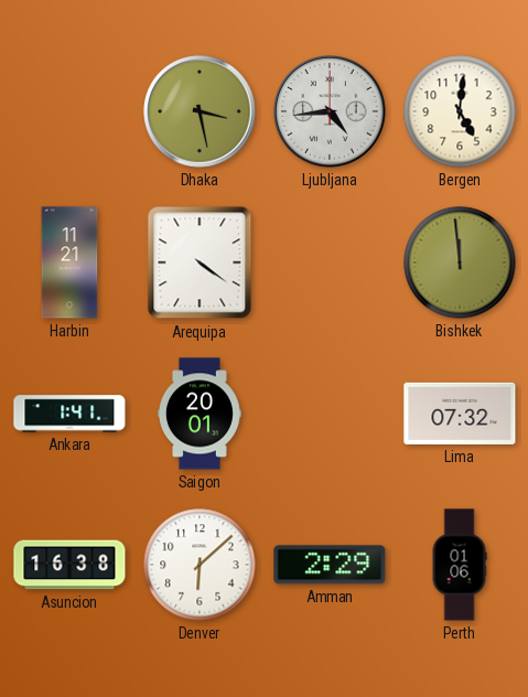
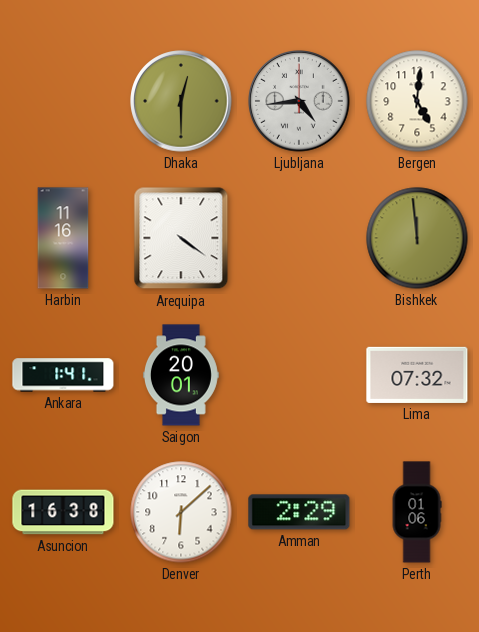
Dhaka: 3:28 -> 12:30 (181, 101)
Harbin: 11:21 -> 11:16 (63, 238)
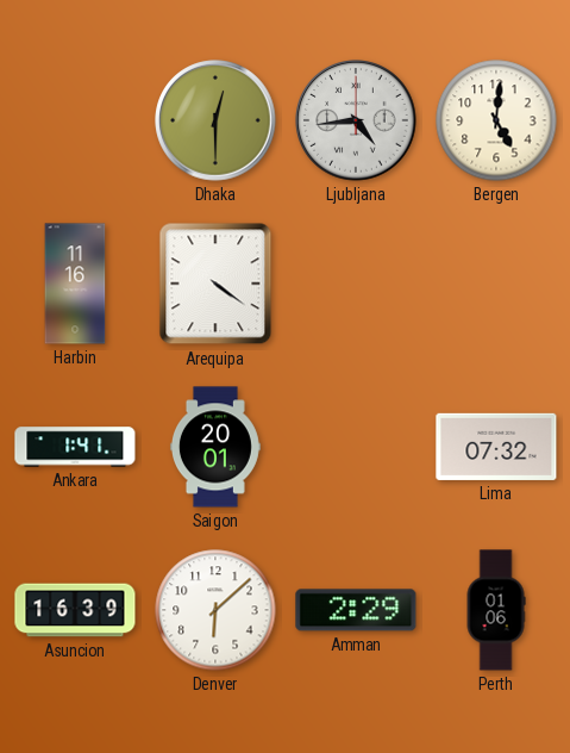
Bishkek: 11:59 -> none (417, 238)
Asuncion: 16:38 -> 16:39 (75, 610)
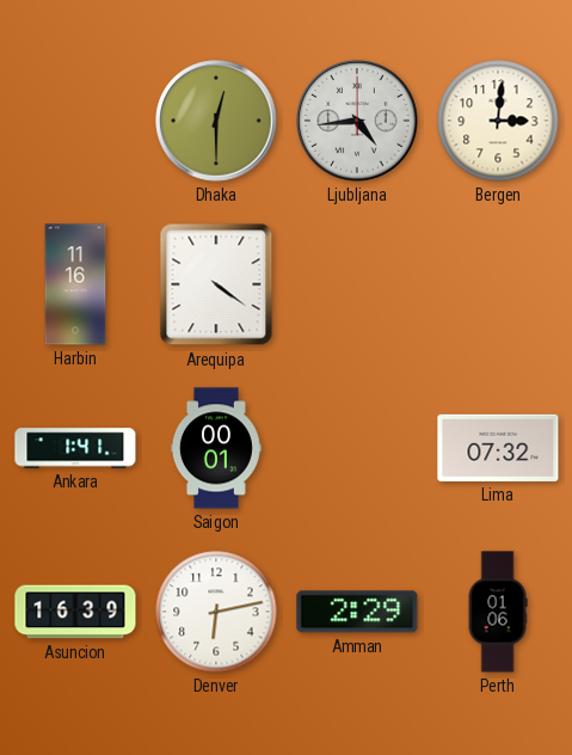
Bergen: 5:01 -> 3:01 (498, 121)
Saigon: 20:01 -> 00:01 (216, 448)
Denver: 6:08 -> 6:13 (216, 612)
